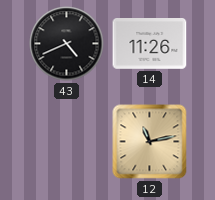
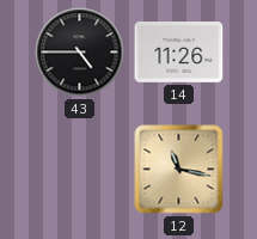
43: 4:41 -> 4:45 (80, 53)
12: 11:13 -> 11:17 (179, 170)
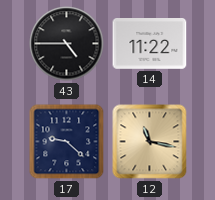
14: 11:26 -> 11:22 (150, 44)
17: none -> 9:22 (67, 142)
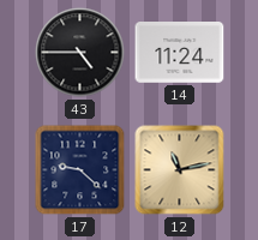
14: 11:22 -> 11:24 (180, 53)
12: 11:17 -> 11:13 (180, 170)
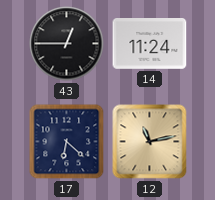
43: 4:45 -> 12:45 (67, 44)
17: 9:22 -> 6:22 (67, 142)
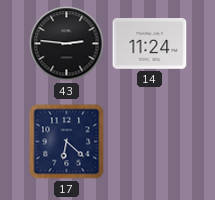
43: 12:45 -> 2:46 (67, 44)
12: 11:13 -> none (150, 142)
